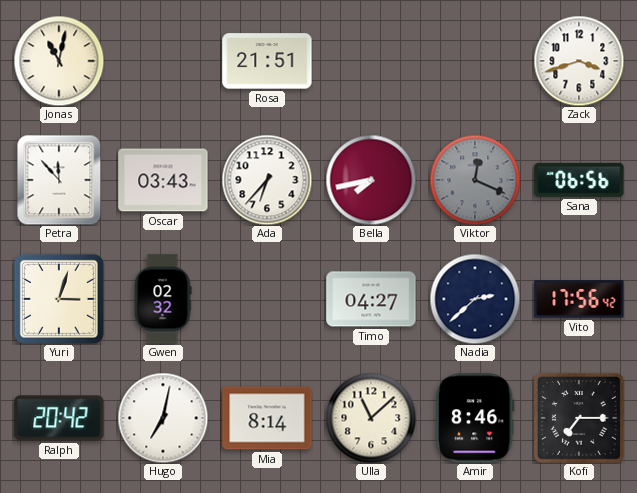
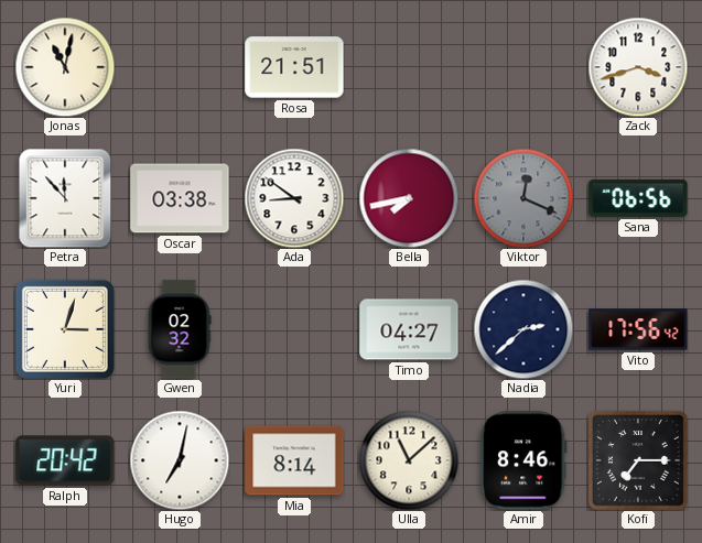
Oscar: 03:43 -> 03:38 (180, 198)
Ada: 6:37 -> 8:51 (294, 198)
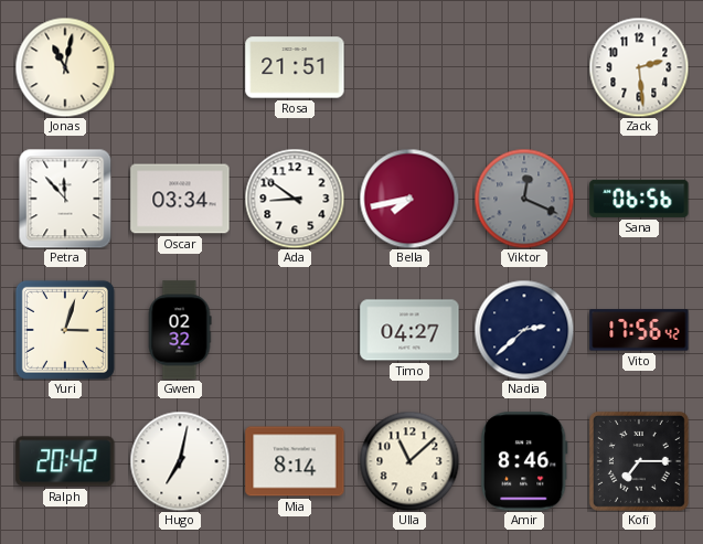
Zack: 3:42 -> 2:29 (639, 67)
Oscar: 03:38 -> 03:34 (180, 199)
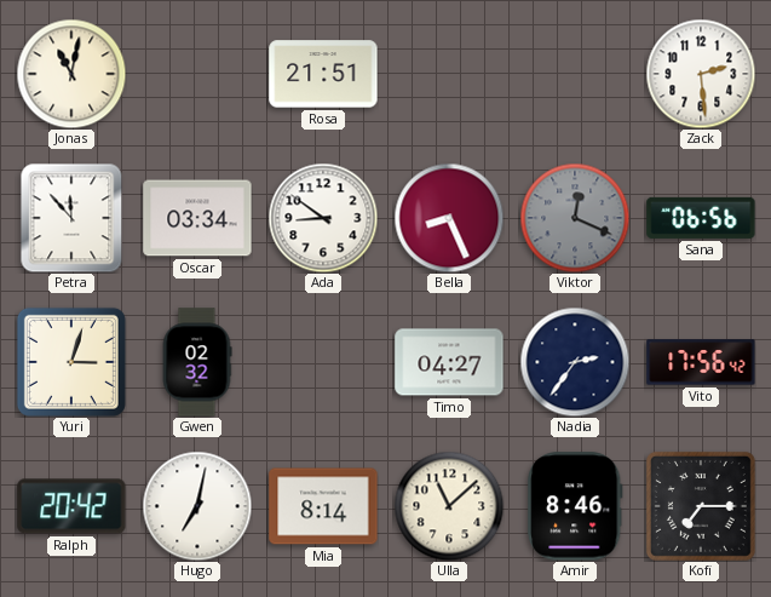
Bella: 7:43 -> 8:26 (449, 218)
Nadia: 2:38 -> 2:36 (575, 362)
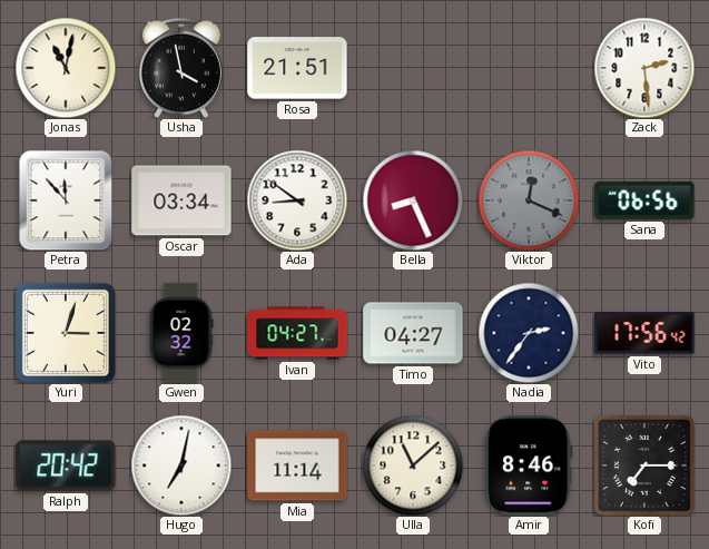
Usha: none -> 3:58 (181, 68)
Ivan: none -> 04:27 (297, 333)
Mia: 8:14 -> 11:14 (297, 465)
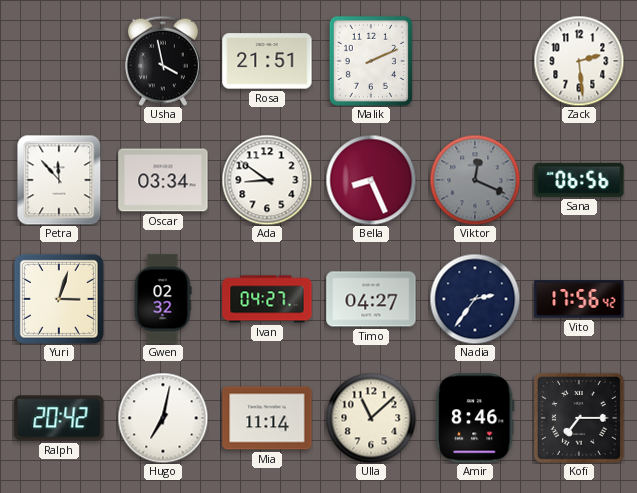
Jonas: 11:02 -> none (66, 68)
Malik: none -> 2:11 (371, 61)
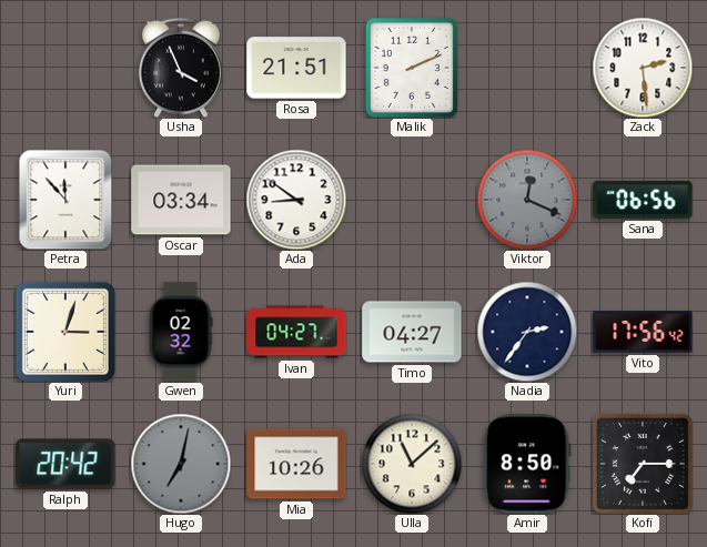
Usha: 3:58 -> 3:56 (181, 68)
Bella: 8:26 -> none (371, 180)
Hugo dial: white -> grey (181, 464)
Mia: 11:14 -> 10:26 (296, 464)
Amir: 8:46 -> 8:50 (527, 464)
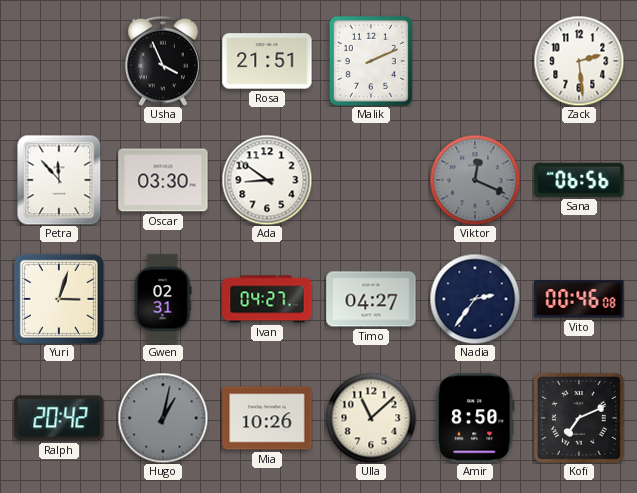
Oscar: 03:34 -> 03:30 (163, 180)
Gwen: 02:32 -> 02:31 (163, 299)
Vito: 17:56 -> 00:46 (579, 299)
Hugo: 7:02 -> 1:02 (163, 418)
Kofi: 7:15 -> 7:11 (579, 418)
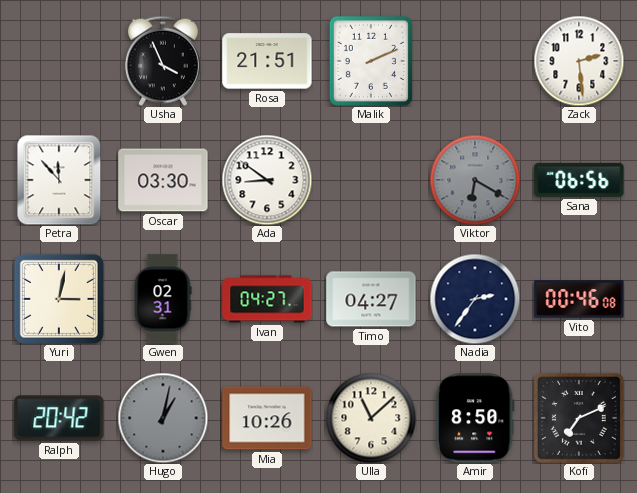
Viktor: 12:19 -> 6:20 (475, 180)
Yuri: 3:03 -> 3:02 (59, 299)
